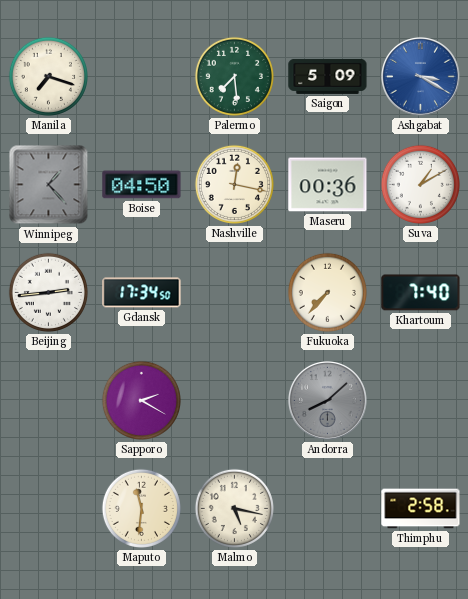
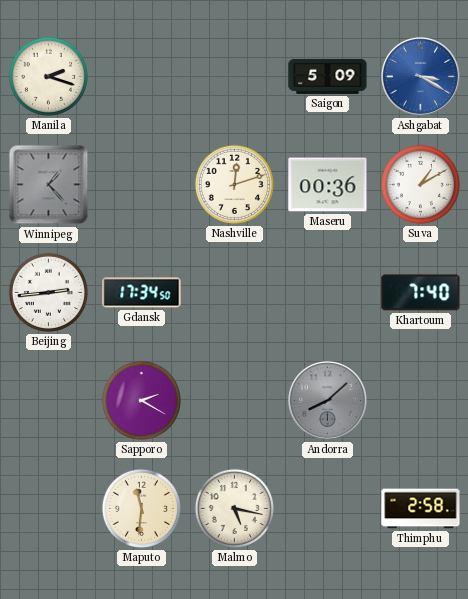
Manila: 7:18 -> 2:18 (48, 76)
Palermo: 7:29 -> none (234, 76)
Boise: 04:50 -> none (142, 185)
Nashville: 12:17 -> 12:12 (234, 184)
Fukuoka: 7:37 -> none (327, 292)
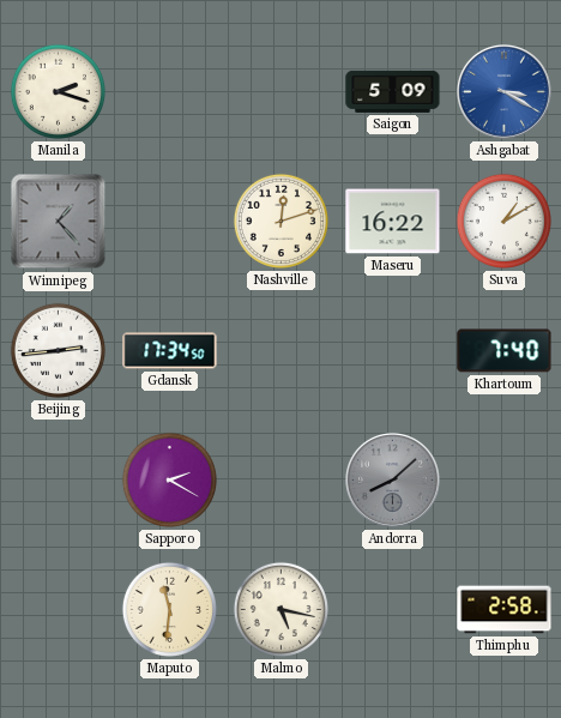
Maseru: 00:36 -> 16:22 (393, 222)
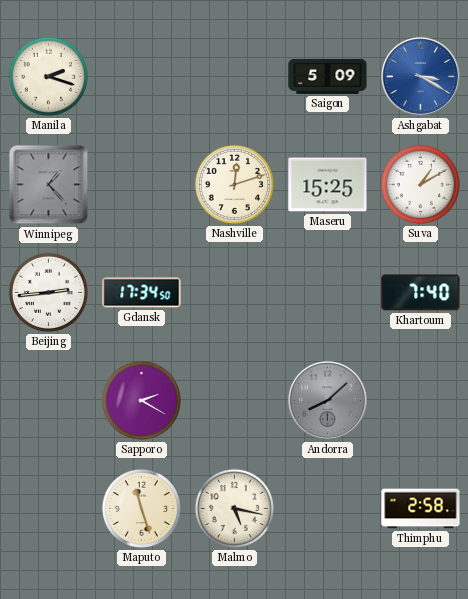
Maseru: 16:22 -> 15:25 (328, 185)
Maputo: 11:31 -> 11:27 (141, 508)
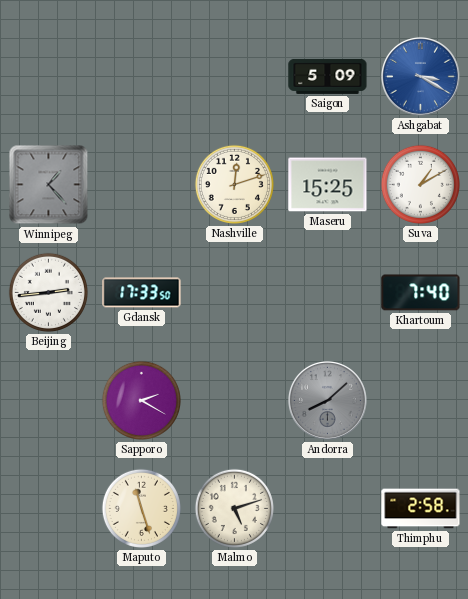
Manila: 2:18 -> none (48, 76)
Gdansk: 17:34 -> 17:33 (142, 293)
Malmo: 5:17 -> 5:12 (234, 508)
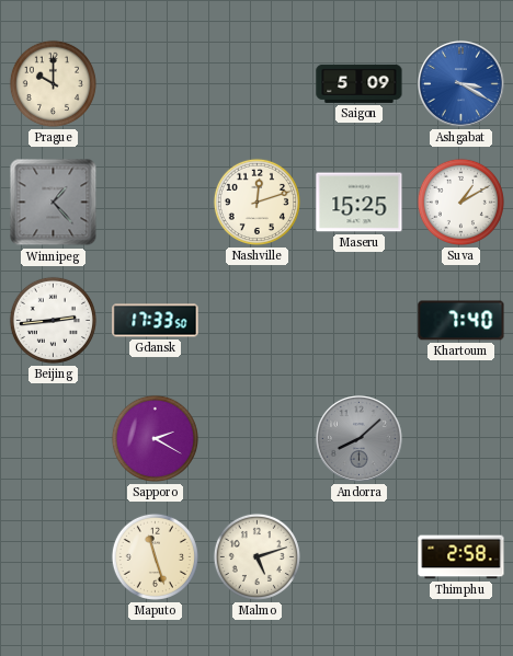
Prague: none -> 10:00 (53, 83)
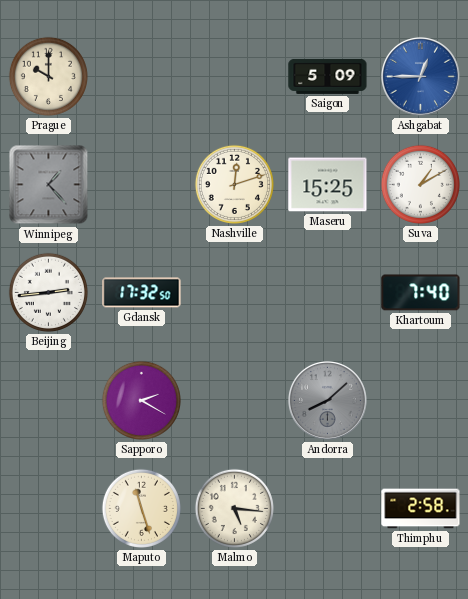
Ashgabat: 3:20 -> 12:45 (420, 76)
Gdansk: 17:33 -> 17:32 (142, 293)
Malmo: 5:12 -> 5:16 (234, 508)
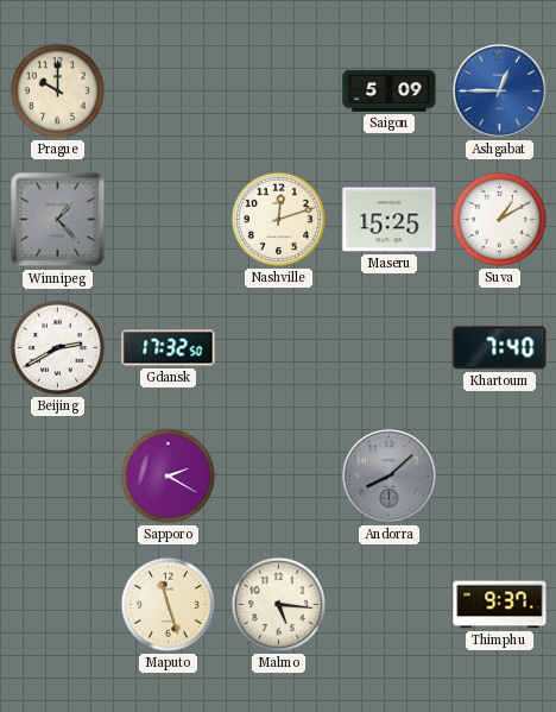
Beijing: 2:44 -> 2:40 (57, 347)
Thimphu: 2:58 -> 9:37 (500, 605)
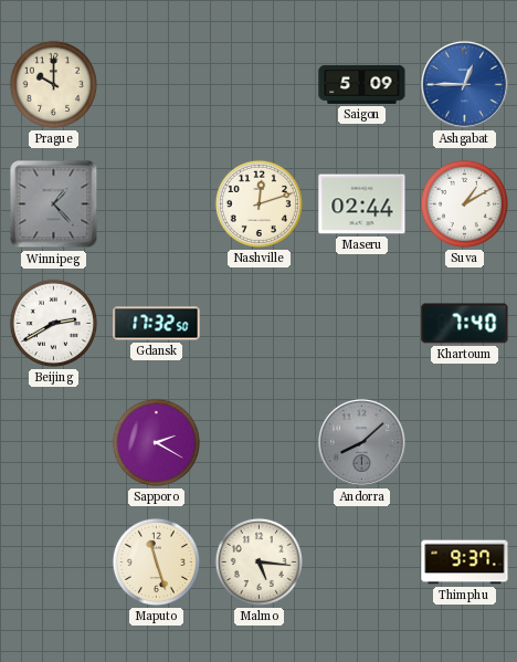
Maseru: 15:25 -> 02:44 (362, 204)
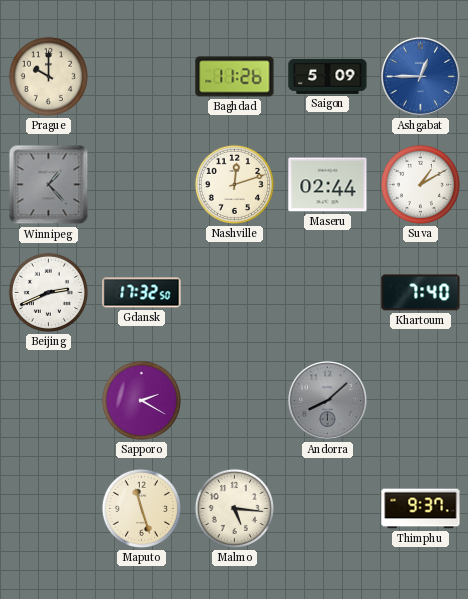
Baghdad: none -> 11:26 (235, 77)
Beijing: 2:40 -> 2:41 (48, 292)
